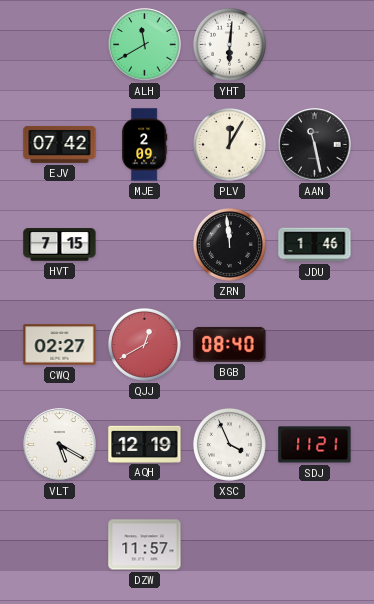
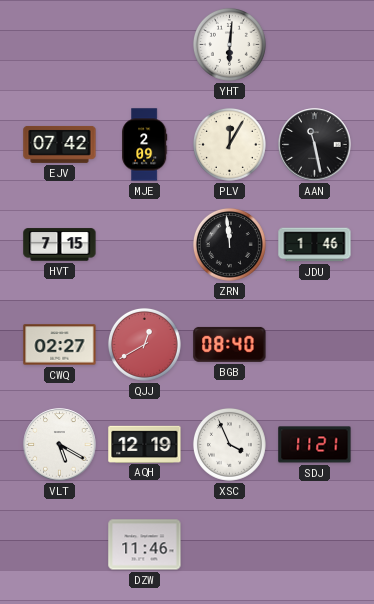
ALH: 11:40 -> none (145, 45)
DZW: 11:57 -> 11:46 (145, 545)
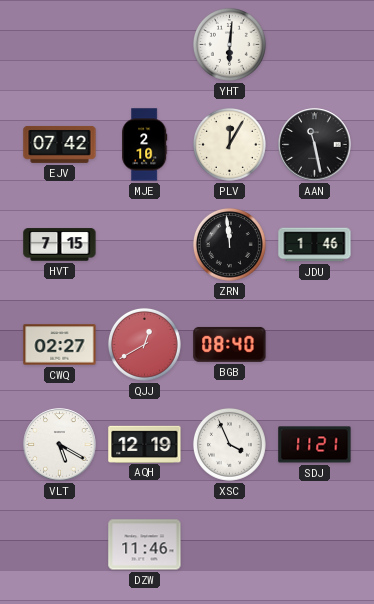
MJE: 2:09 -> 2:10 (145, 145)
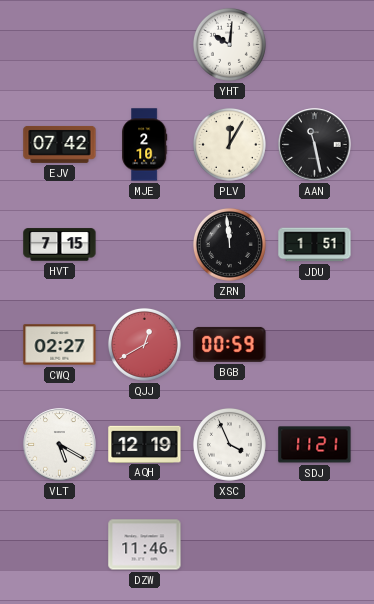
YHT: 6:01 -> 10:01 (229, 44)
JDU: 1:46 -> 1:51 (315, 245)
BGB: 08:40 -> 00:59 (230, 344)
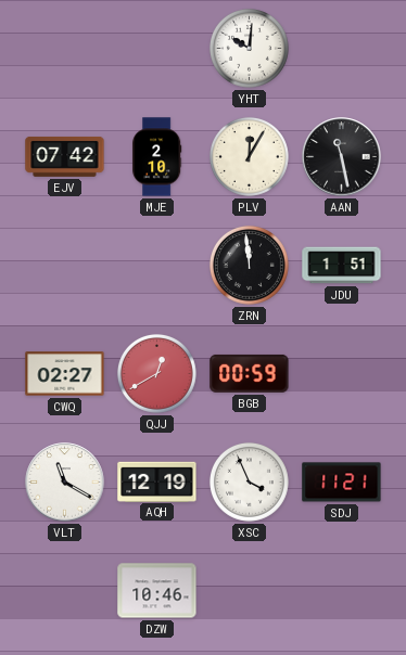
HVT: 7:15 -> none (60, 245)
VLT: 5:20 -> 11:20 (65, 483)
DZW: 11:46 -> 10:46 (157, 591)
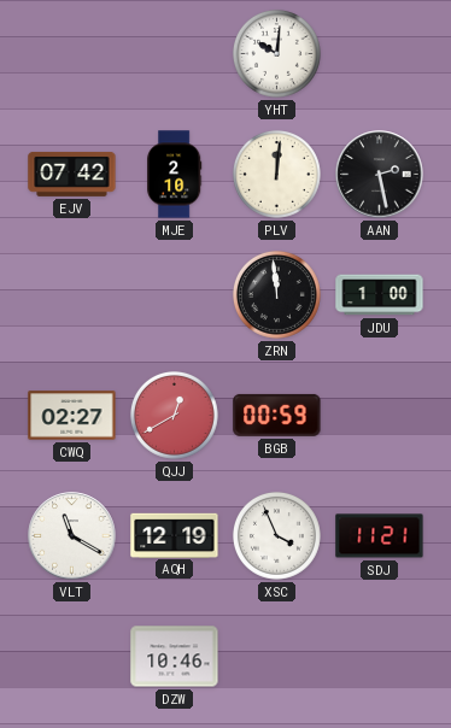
PLV: 12:05 -> 12:01 (276, 174)
AAN: 11:28 -> 2:28 (380, 175)
JDU: 1:51 -> 1:00 (380, 295)
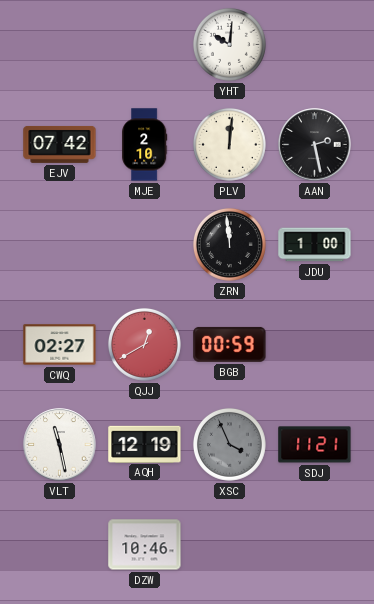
VLT: 11:20 -> 11:28 (60, 445)
XSC dial: white -> grey (229, 444)
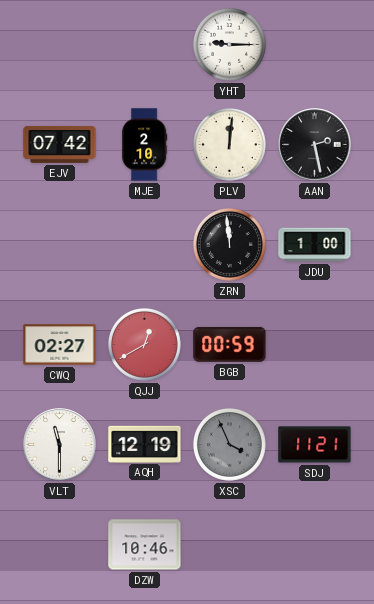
YHT: 10:01 -> 9:15 (229, 44)
VLT: 11:28 -> 11:30 (60, 445)
